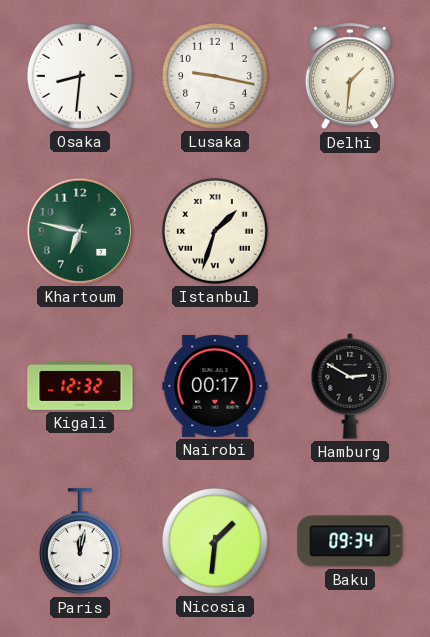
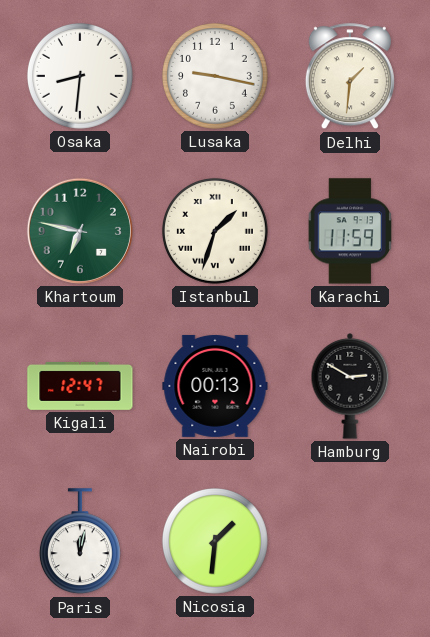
Karachi: none -> 11:59 (349, 231)
Kigali: 12:32 -> 12:47 (80, 386)
Nairobi: 00:17 -> 00:13 (215, 386)
Baku: 09:34 -> none (350, 541)
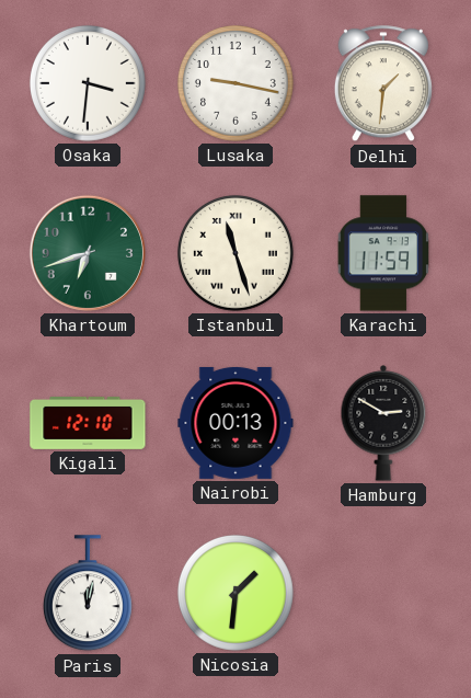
Osaka: 8:31 -> 3:31 (88, 83)
Khartoum: 6:47 -> 6:42 (88, 253)
Istanbul: 1:33 -> 11:27 (235, 253)
Kigali: 12:47 -> 12:10 (88, 423)
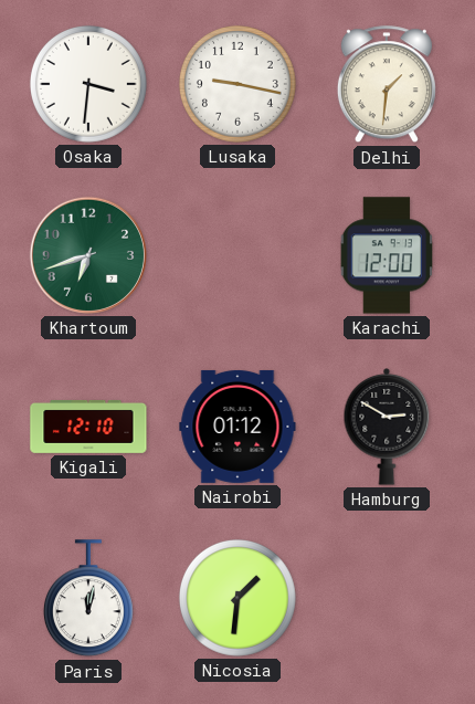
Istanbul: 11:27 -> none (235, 253)
Karachi: 11:59 -> 12:00 (386, 255)
Nairobi: 00:13 -> 01:12 (237, 427)
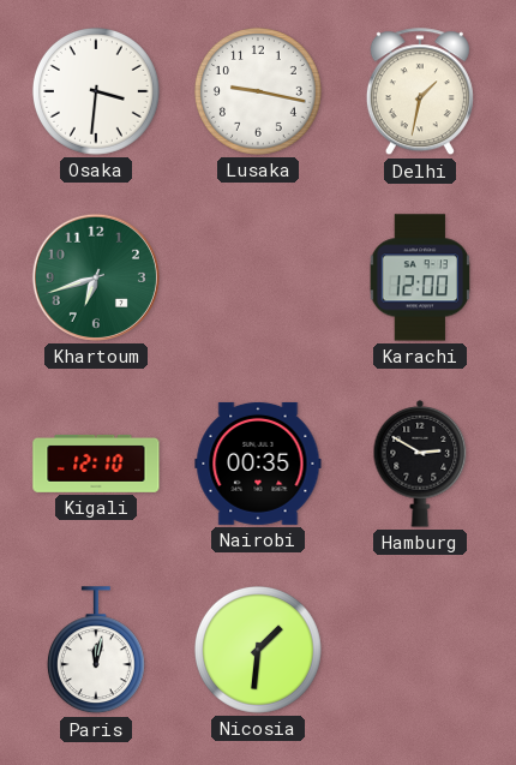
Delhi: 1:31 -> 1:32 (420, 92)
Nairobi: 01:12 -> 00:35 (258, 464)
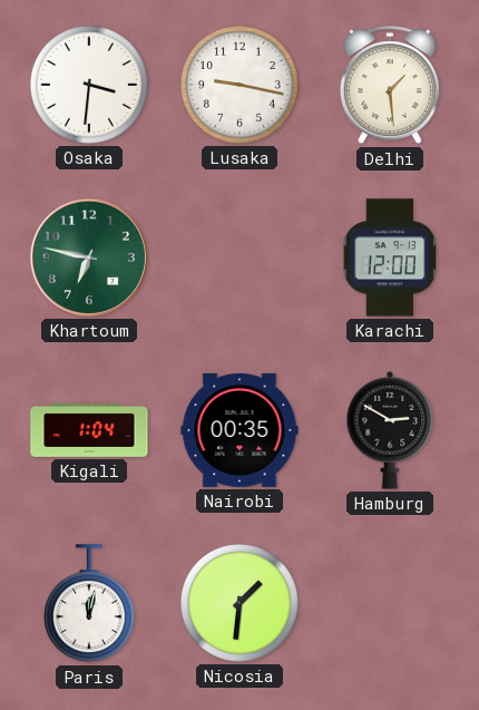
Delhi: 1:32 -> 1:29 (390, 86)
Khartoum: 6:42 -> 6:47 (89, 257)
Kigali: 12:10 -> 1:04 (89, 430)
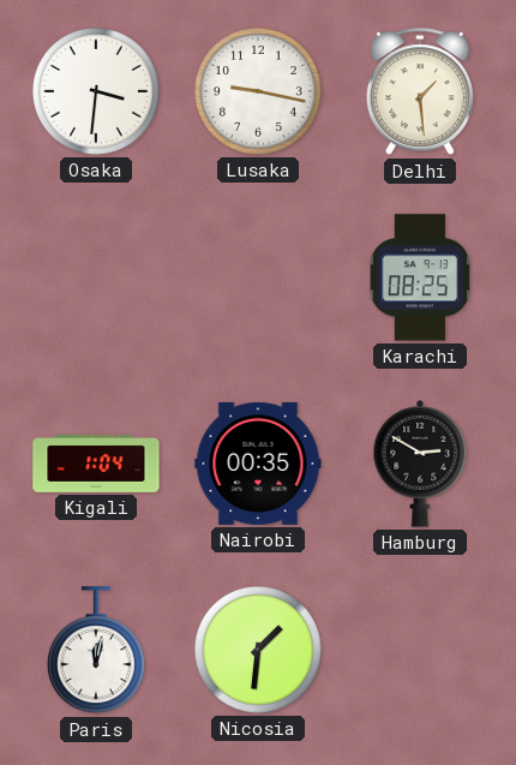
Khartoum: 6:47 -> none (89, 257)
Karachi: 12:00 -> 08:25 (419, 277)
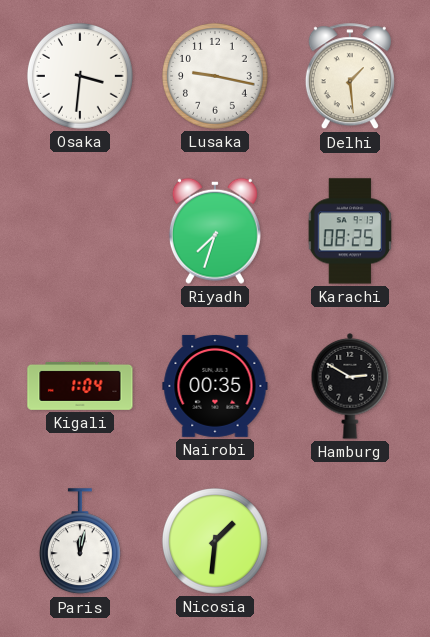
Riyadh: none -> 7:33 (215, 231)
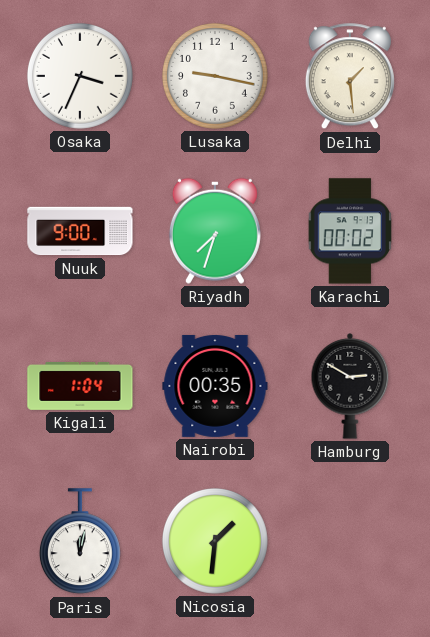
Osaka: 3:31 -> 3:34 (80, 76)
Nuuk: none -> 9:00 (80, 231)
Karachi: 08:25 -> 00:02 (349, 231)
